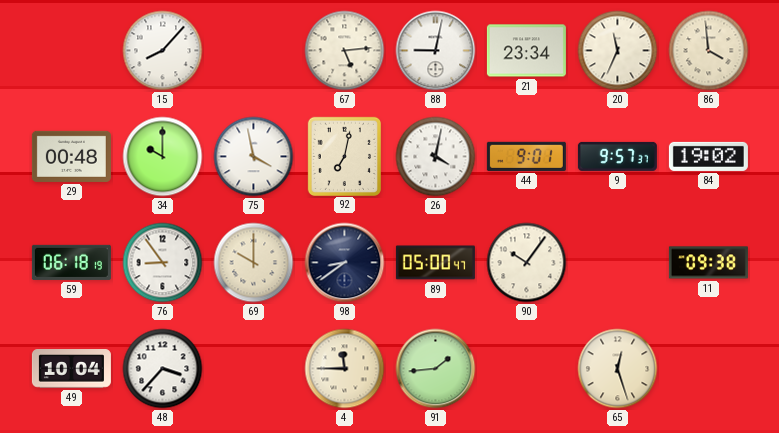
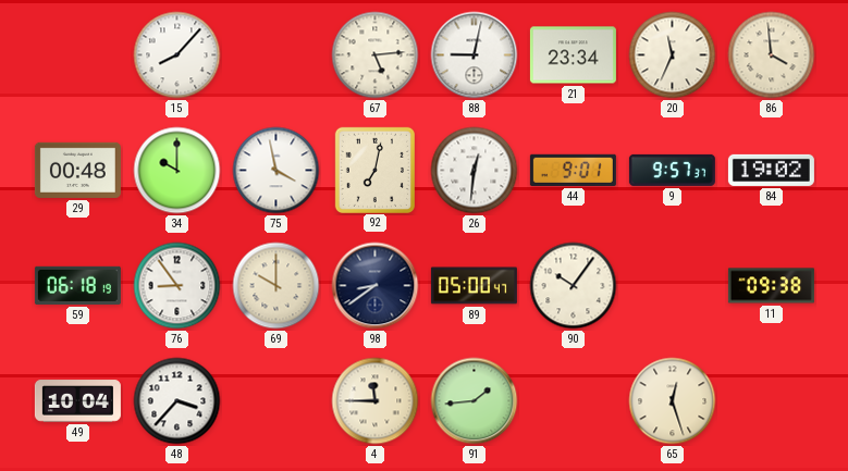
26: 4:02 -> 12:31 (475, 171)
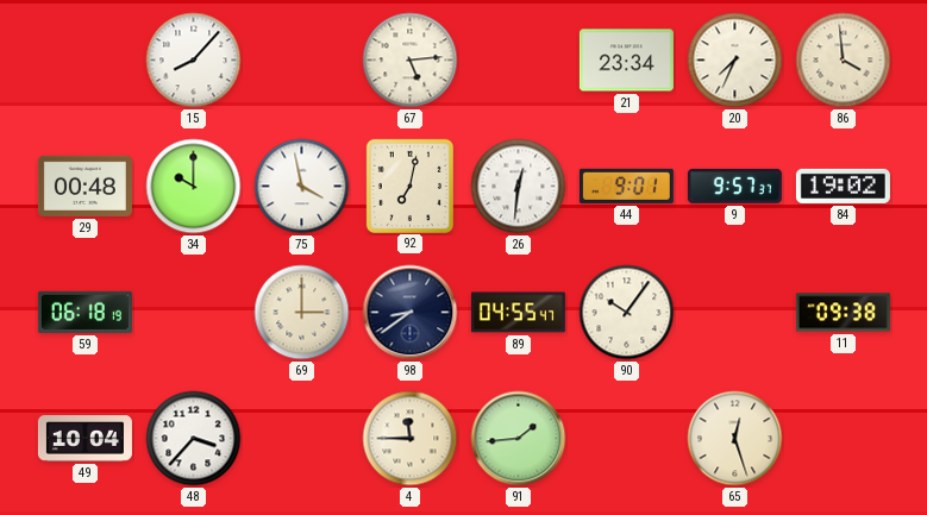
88: 9:02 -> none (475, 55)
20: 11:34 -> 7:34 (735, 61)
76: 8:54 -> none (177, 286)
69: 10:00 -> 3:00 (302, 313)
89: 05:00 -> 04:55 (518, 313)
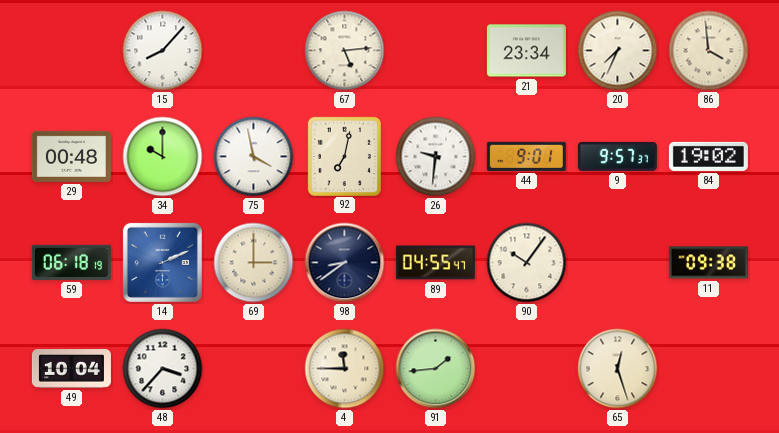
26: 12:31 -> 9:31 (436, 157)
14: none -> 2:11 (162, 262)
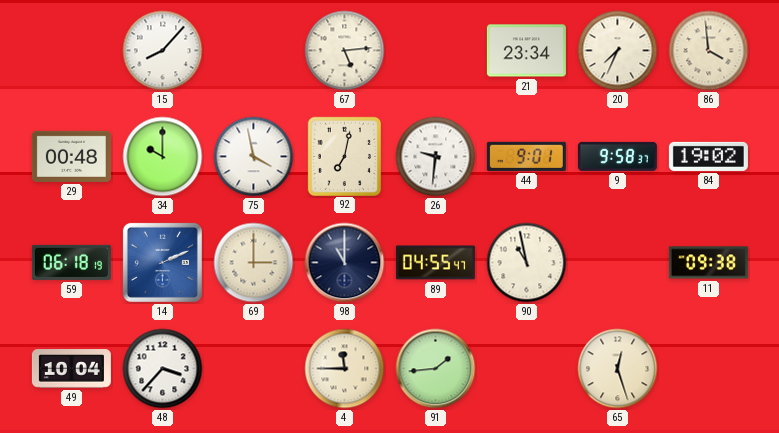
9: 9:57 -> 9:58 (617, 156)
98: 8:39 -> 11:00 (345, 263)
90: 10:06 -> 10:58 (527, 263)
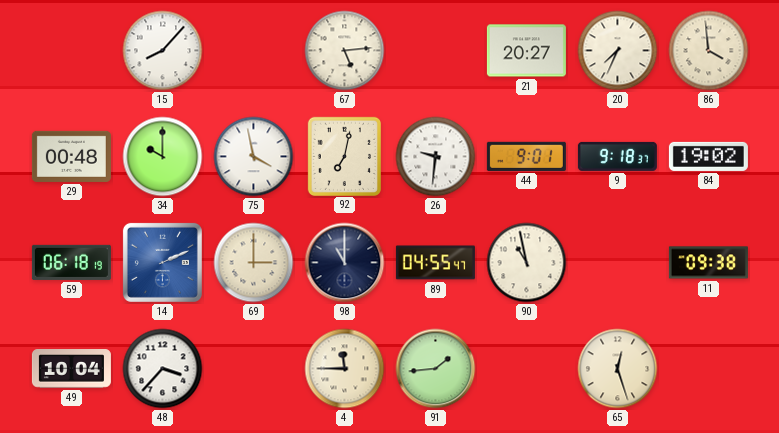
21: 23:34 -> 20:27 (526, 51)
9: 9:58 -> 9:18 (617, 156)
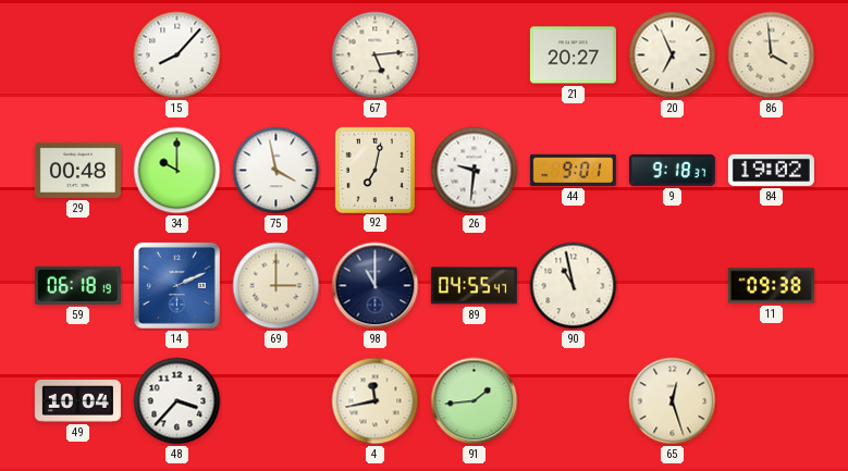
20: 7:34 -> 6:56 (673, 55)
4: 11:45 -> 11:43 (376, 401)
